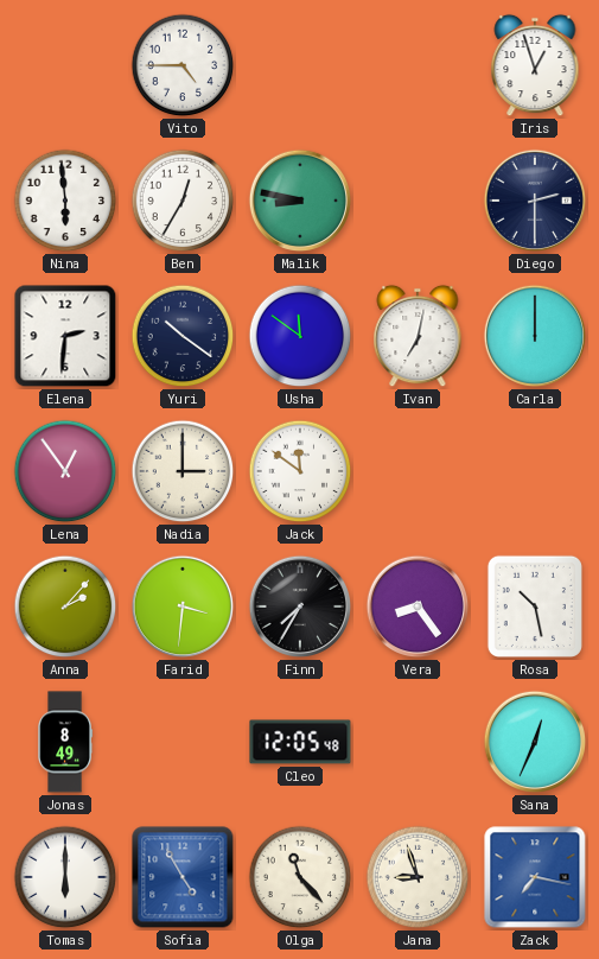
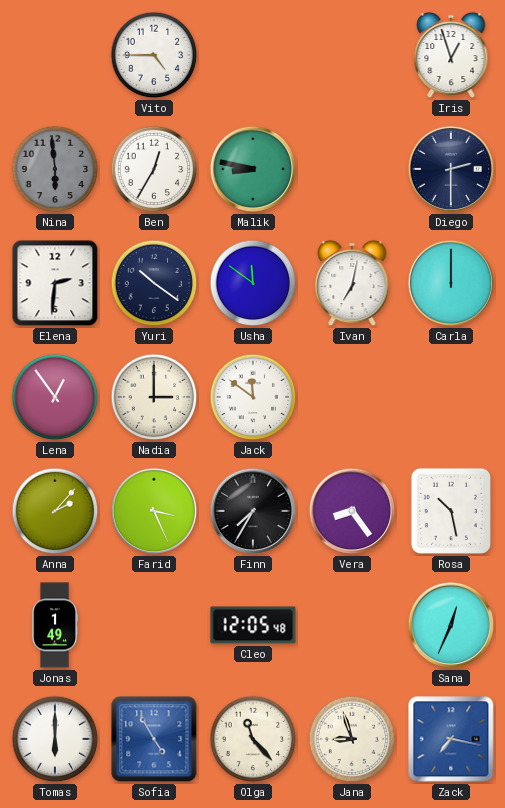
Nina dial: white -> grey (55, 169)
Farid: 3:31 -> 3:26 (154, 511)
Jonas: 8:49 -> 1:49 (54, 625)
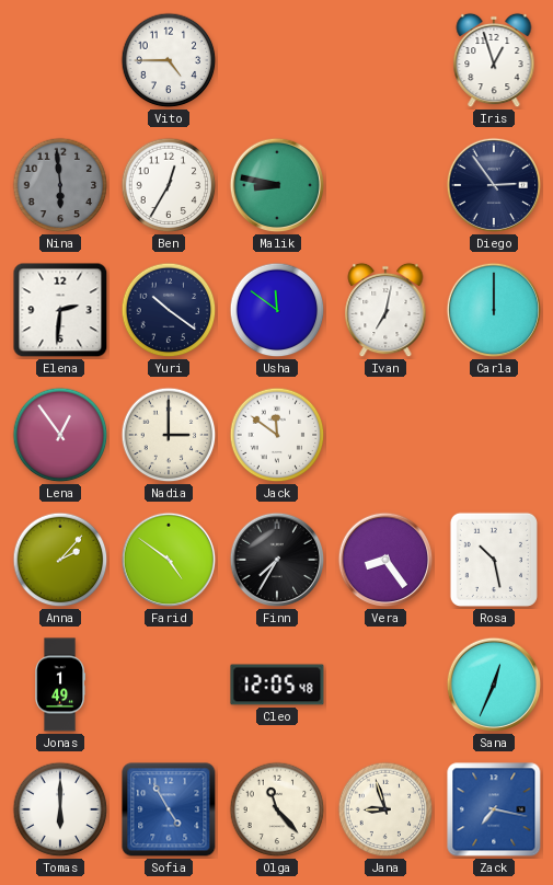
Diego: 2:30 -> 2:54 (494, 185)
Farid: 3:26 -> 4:51 (169, 560)
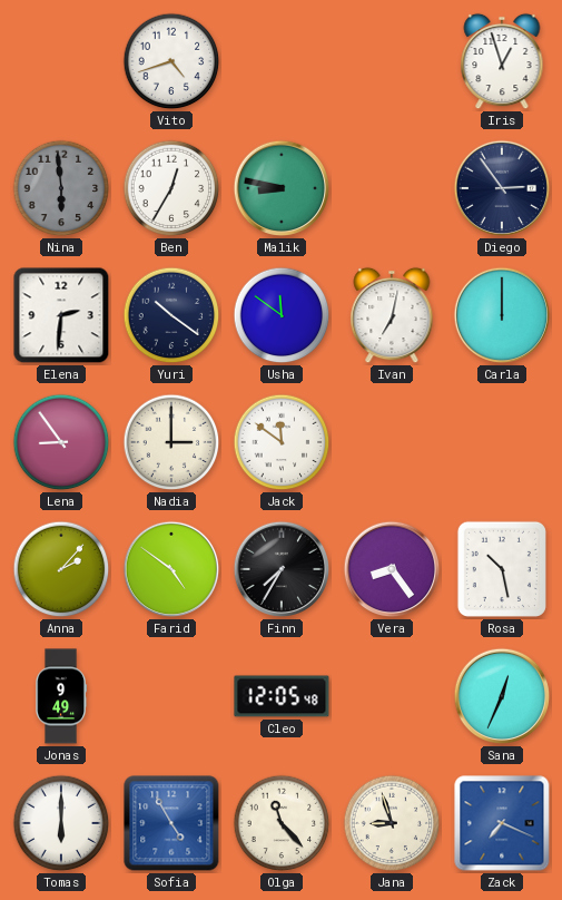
Vito: 4:45 -> 4:42 (171, 61)
Lena: 12:54 -> 8:54 (61, 442)
Jonas: 1:49 -> 9:49 (60, 696)
Zack: 7:17 -> 7:19 (502, 823)
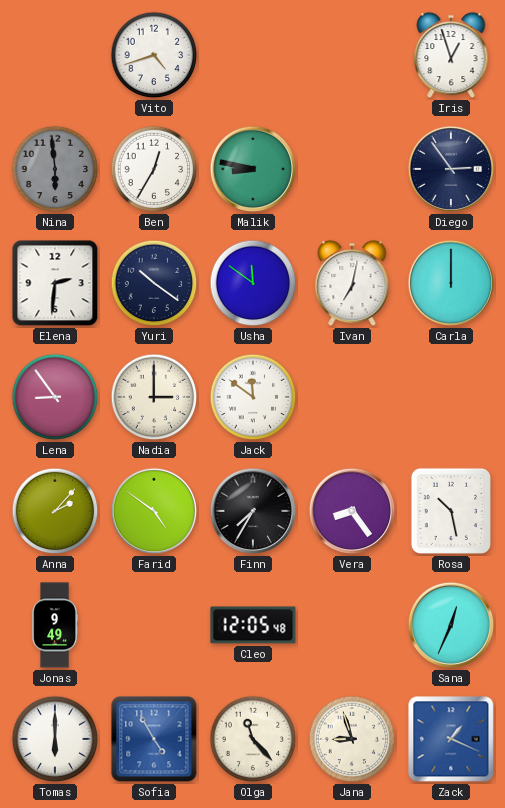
Zack: 7:19 -> 1:19 (451, 739)
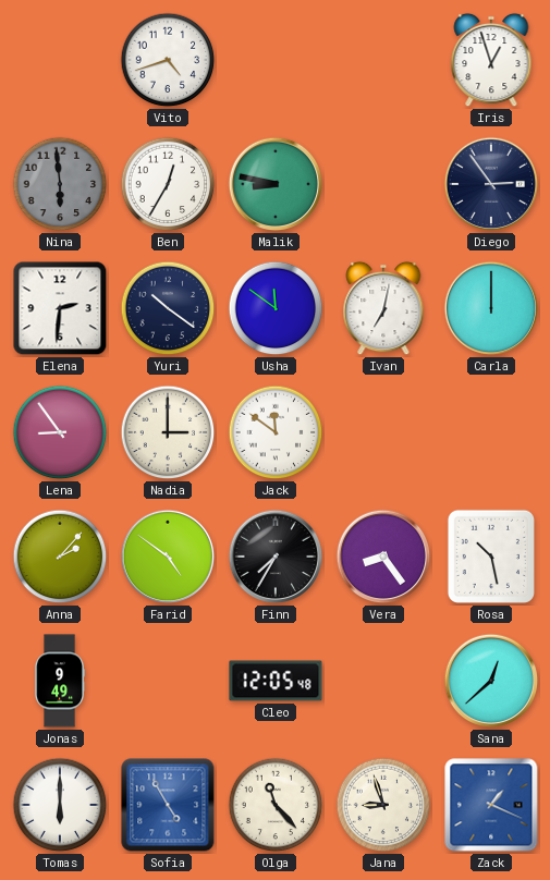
Sana: 12:34 -> 12:38 (491, 681)
